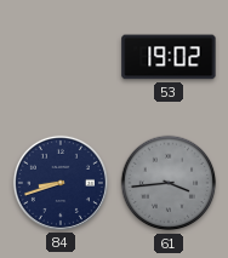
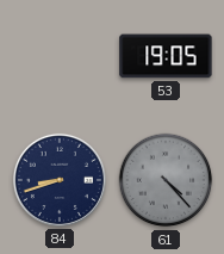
53: 19:02 -> 19:05 (166, 56)
61: 3:44 -> 4:23 (166, 180)
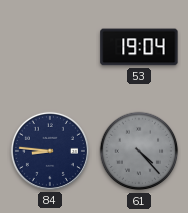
53: 19:05 -> 19:04 (139, 47)
84: 8:42 -> 8:46 (50, 151)
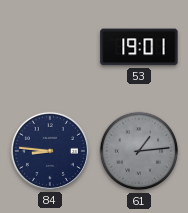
53: 19:04 -> 19:01 (139, 47)
61: 4:23 -> 1:14 (139, 151)
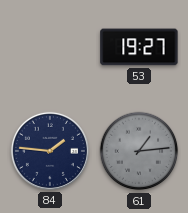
53: 19:01 -> 19:27 (139, 47)
84: 8:46 -> 1:46 (50, 151)
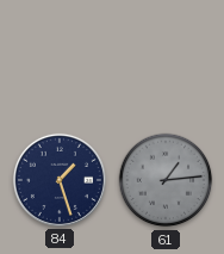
53: 19:27 -> none (139, 47)
84: 1:46 -> 1:27 (60, 180)
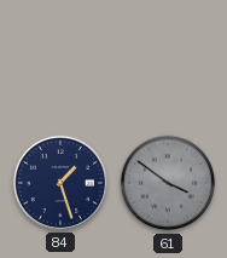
61: 1:14 -> 3:51 (168, 183)
